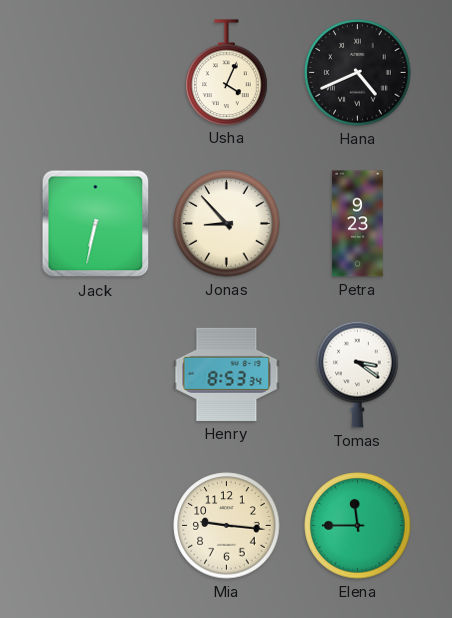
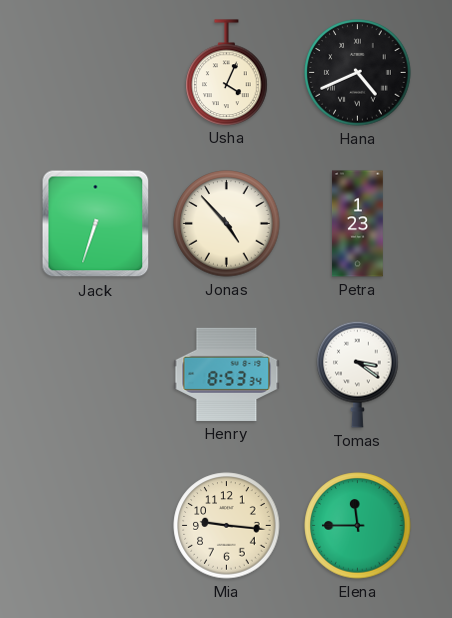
Jack: 6:32 -> 6:33 (96, 224)
Jonas: 8:53 -> 4:53 (227, 224)
Petra: 9:23 -> 1:23 (358, 224)
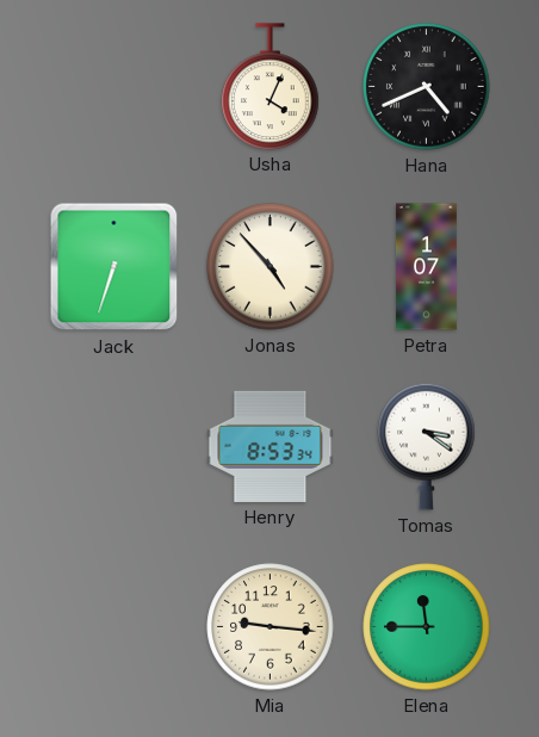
Petra: 1:23 -> 1:07 (427, 267)
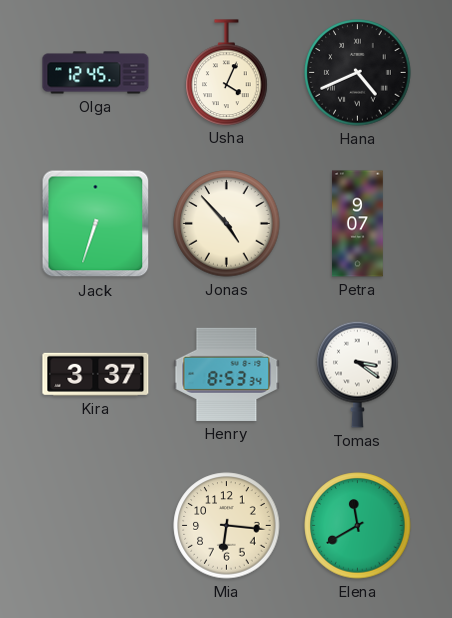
Olga: none -> 12:45 (96, 73)
Petra: 1:07 -> 9:07 (358, 224)
Kira: none -> 3:37 (96, 374)
Mia: 9:16 -> 6:16 (227, 526)
Elena: 11:45 -> 11:40 (358, 526)
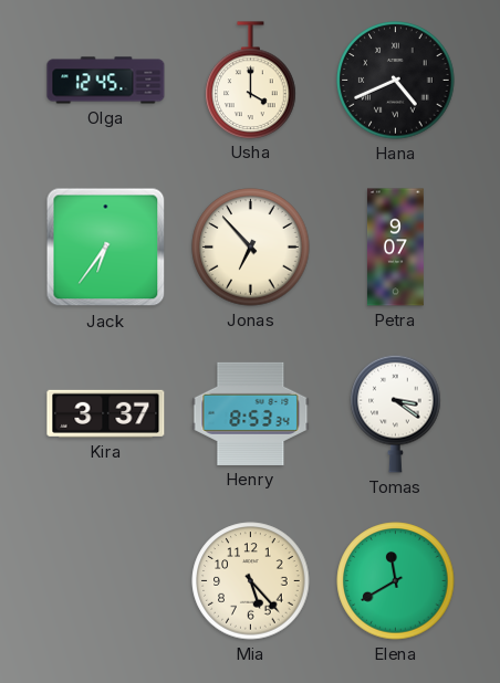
Usha: 4:04 -> 4:00 (251, 80)
Jack: 6:33 -> 6:36 (106, 248)
Jonas: 4:53 -> 6:53 (251, 248)
Mia: 6:16 -> 5:23 (251, 581)
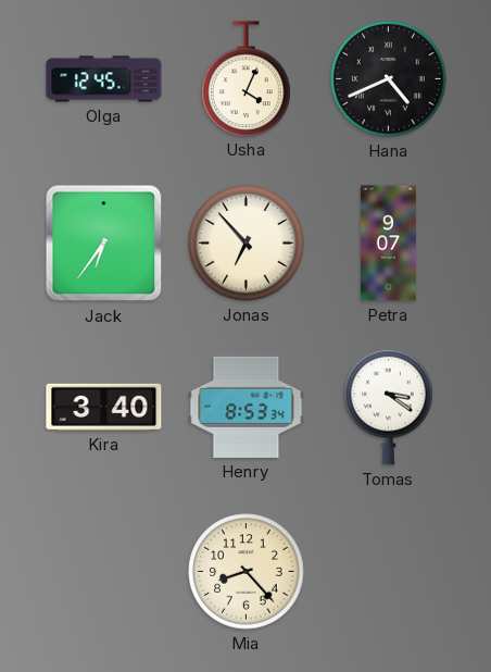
Usha: 4:00 -> 4:04 (247, 78)
Kira: 3:37 -> 3:40 (104, 407)
Mia: 5:23 -> 8:23 (247, 572)
Elena: 11:40 -> none (396, 581)
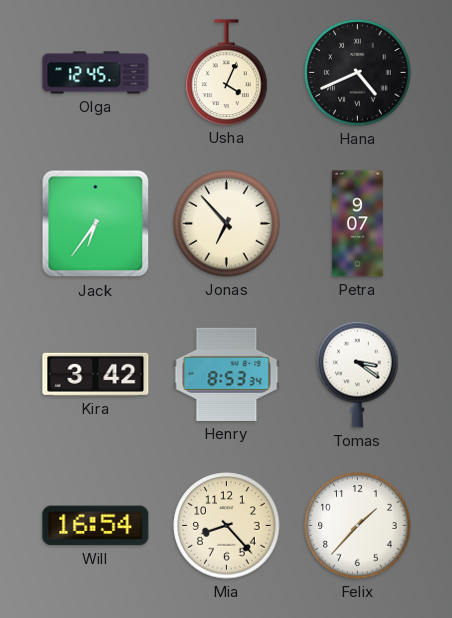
Kira: 3:40 -> 3:42 (96, 374)
Will: none -> 16:54 (96, 526)
Felix: none -> 1:37 (358, 526)
